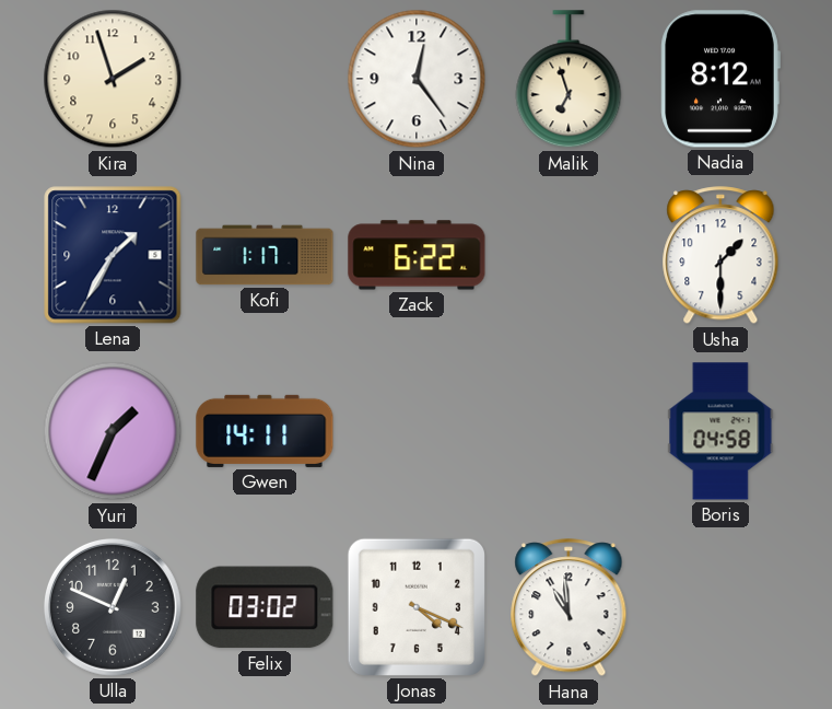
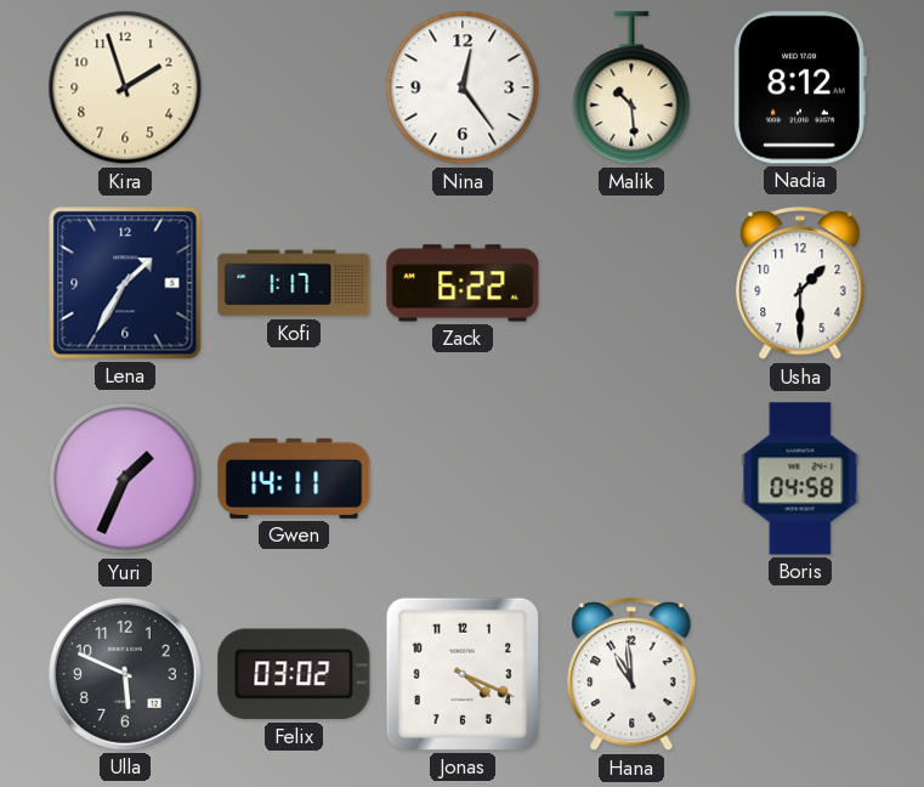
Malik: 6:57 -> 10:29 (631, 89)
Ulla: 12:49 -> 5:49 (125, 674)
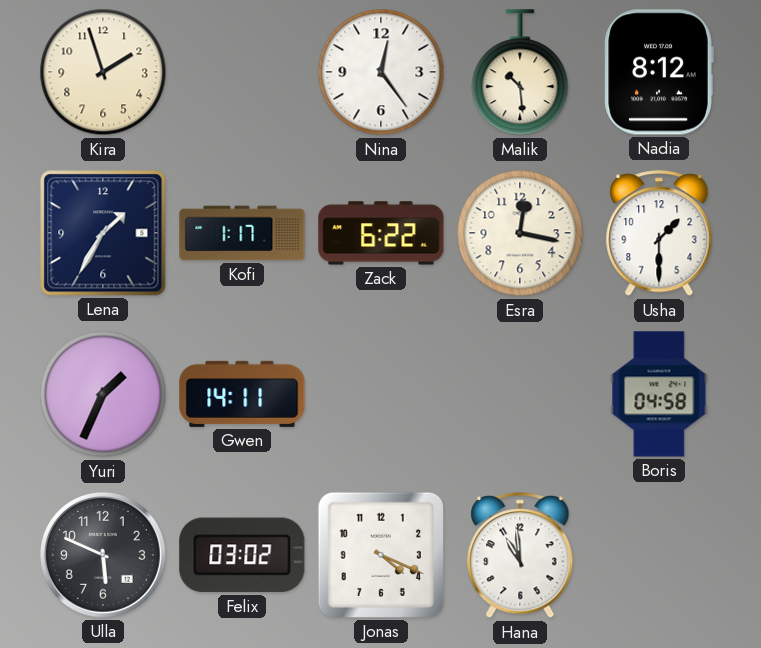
Esra: none -> 12:17 (520, 233)
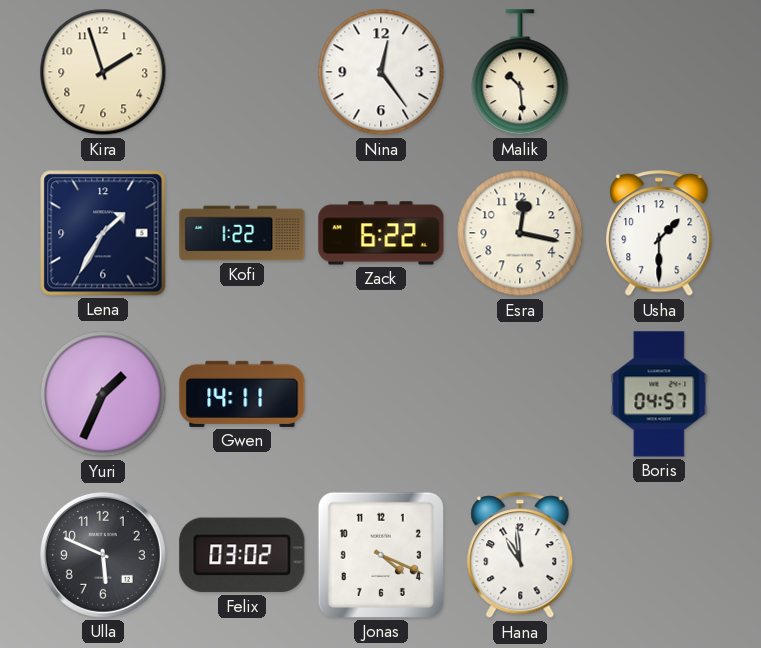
Nadia: 8:12 -> none (659, 72)
Kofi: 1:17 -> 1:22 (242, 233)
Boris: 04:58 -> 04:57 (659, 394)
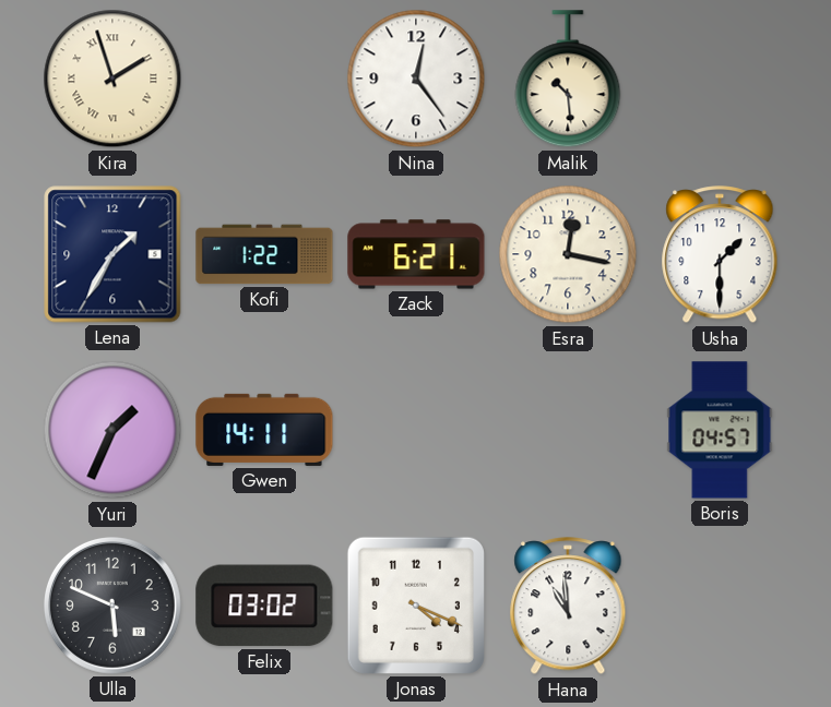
Kira numerals: Arabic -> Roman (112, 79)
Zack: 6:22 -> 6:21 (416, 254)
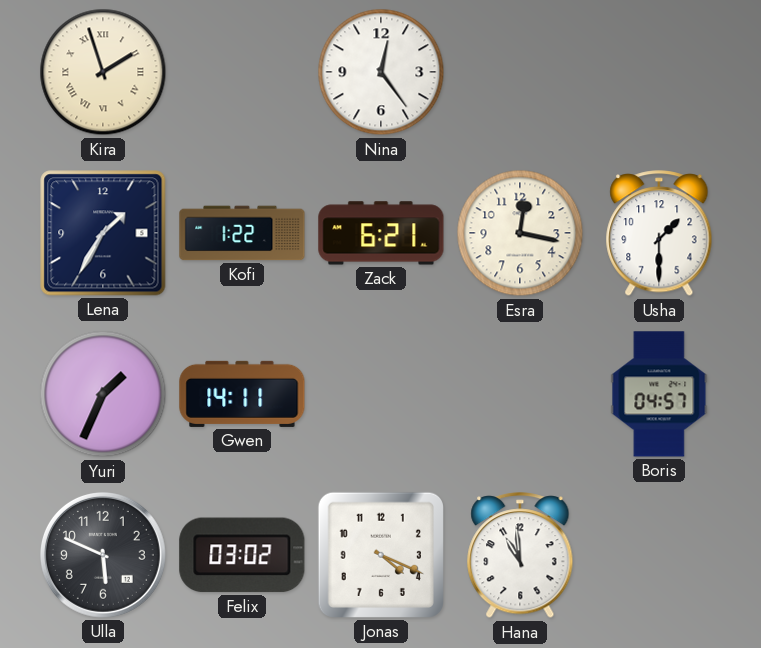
Malik: 10:29 -> none (568, 80)
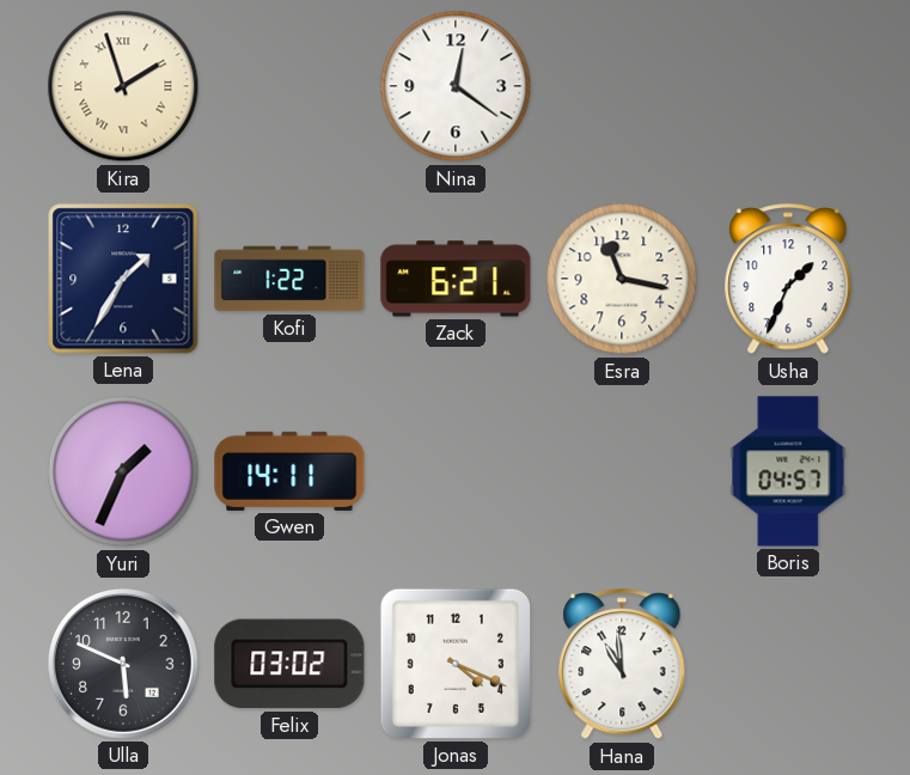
Nina: 12:24 -> 12:21 (456, 86)
Esra: 12:17 -> 11:17 (622, 279)
Usha: 1:30 -> 1:34 (788, 280)
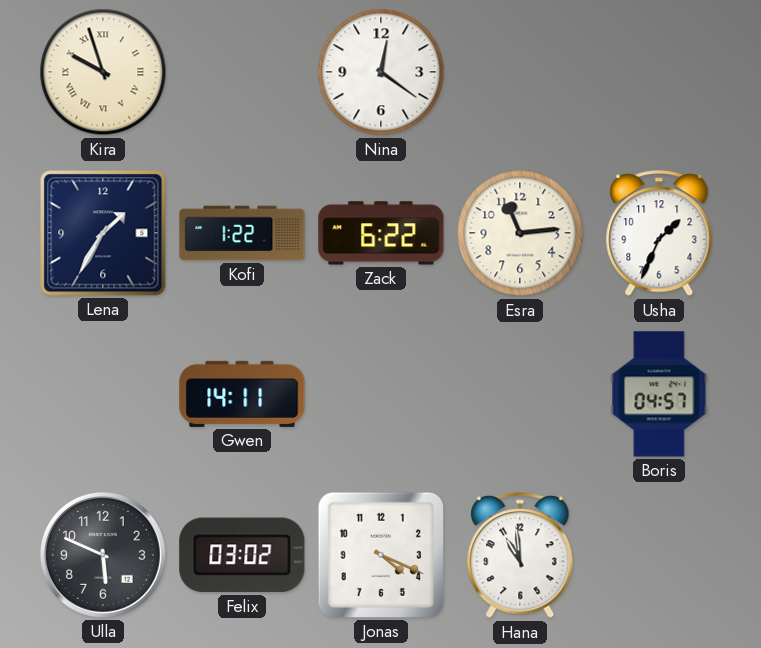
Kira: 1:57 -> 9:57 (103, 72)
Zack: 6:21 -> 6:22 (381, 233)
Esra: 11:17 -> 11:14 (520, 233)
Yuri: 1:34 -> none (123, 471)
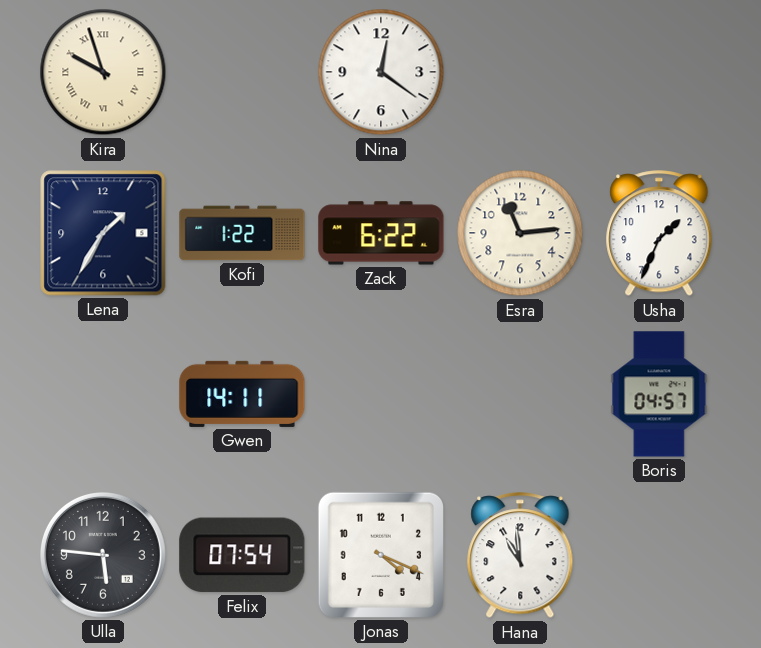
Ulla: 5:49 -> 5:46 (103, 555)
Felix: 03:02 -> 07:54 (242, 555)
